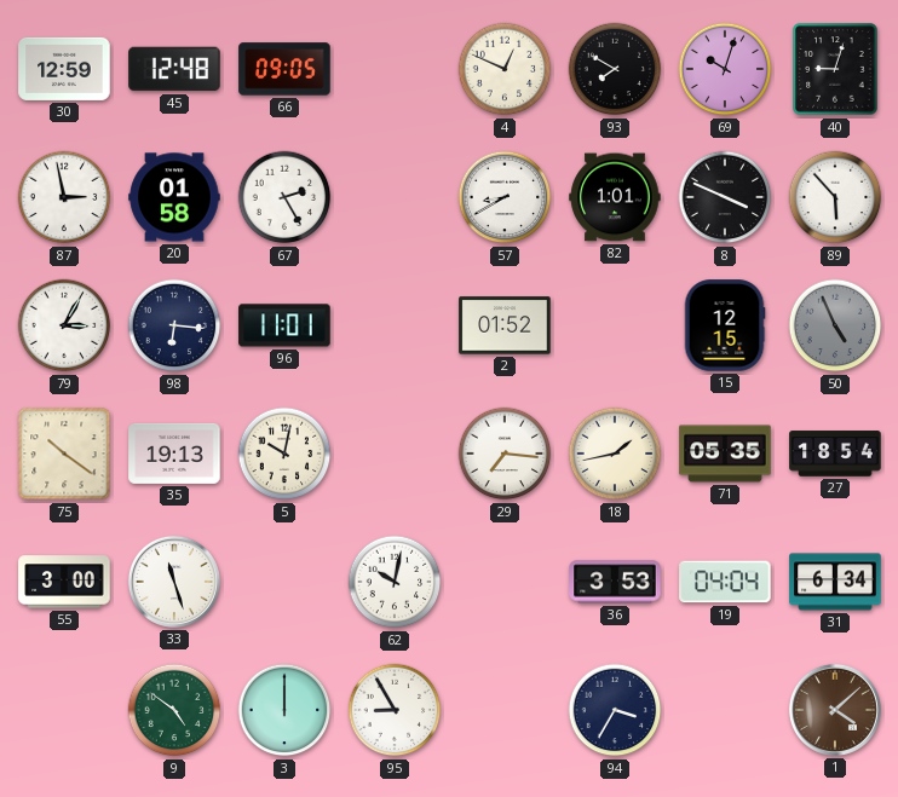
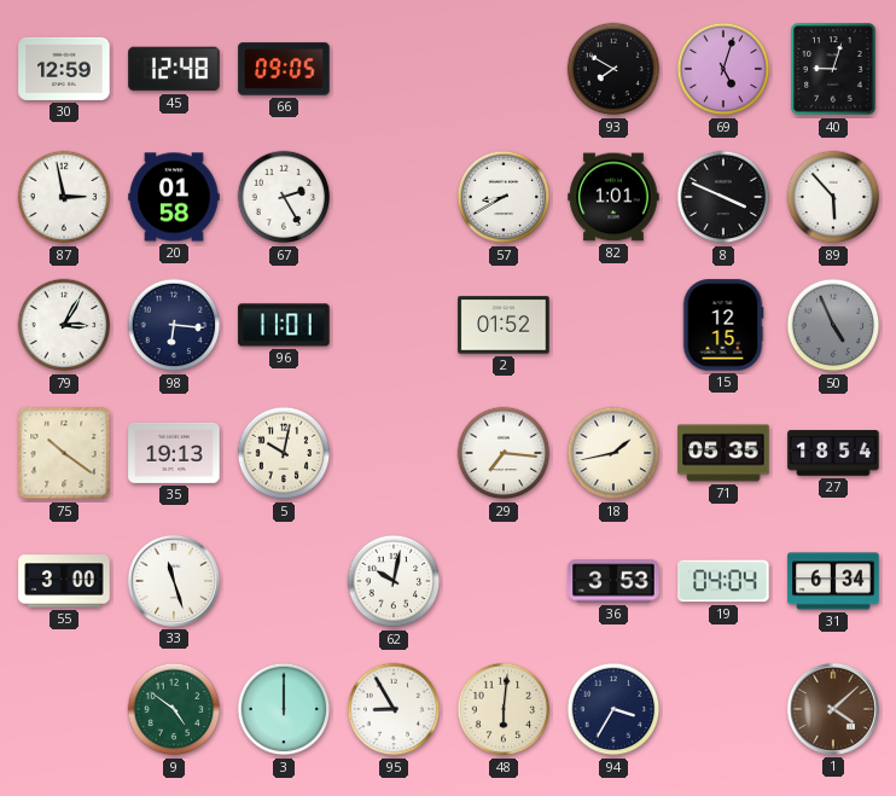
4: 12:49 -> none (505, 69)
69: 10:03 -> 5:03 (723, 69)
48: none -> 6:01 (504, 709)
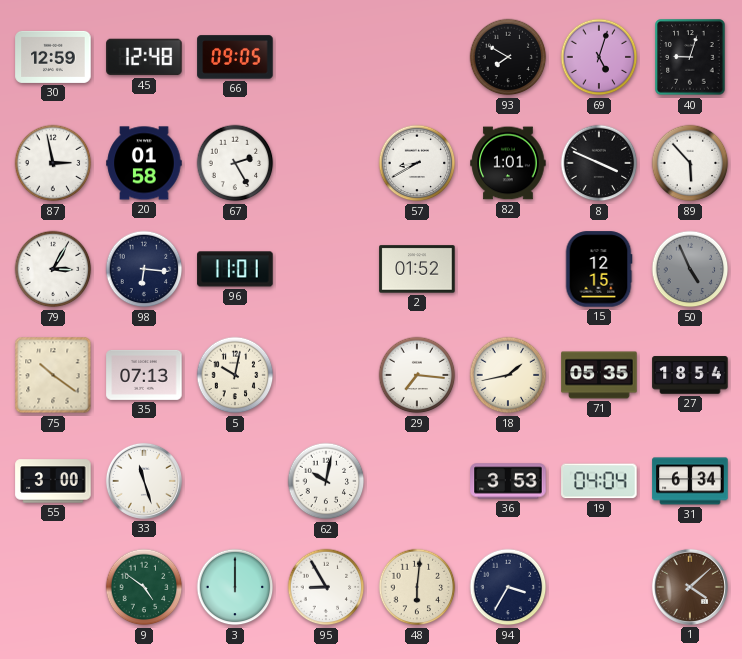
35: 19:13 -> 07:13 (144, 375)
